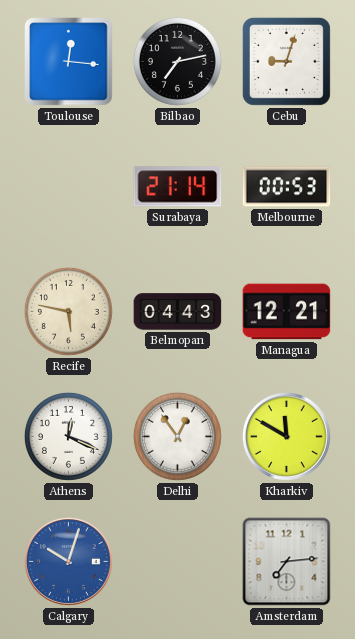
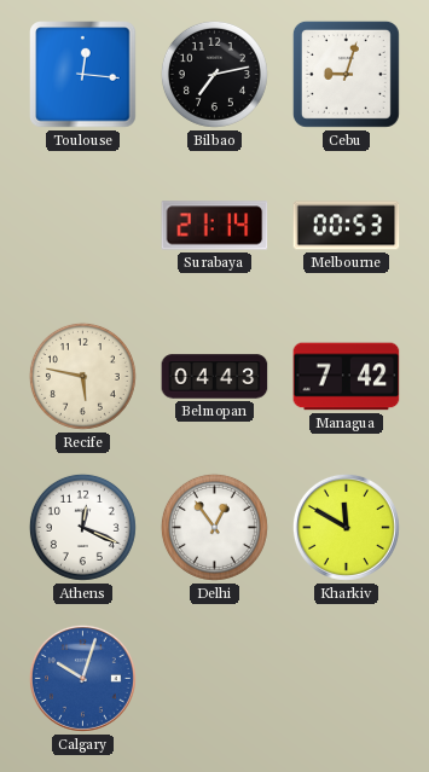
Managua: 12:21 -> 7:42 (347, 377)
Amsterdam: 7:14 -> none (287, 562)
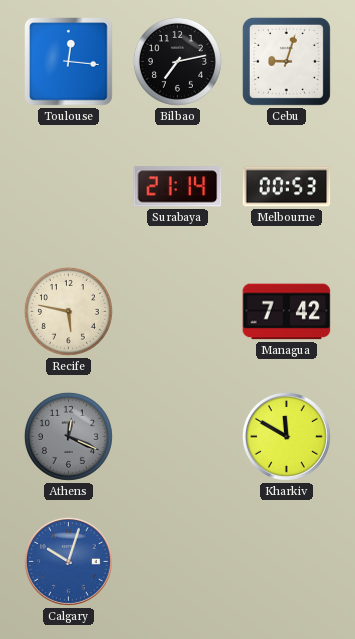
Belmopan: 04:43 -> none (215, 377)
Athens dial: white -> grey (68, 436)
Delhi: 12:54 -> none (214, 527)
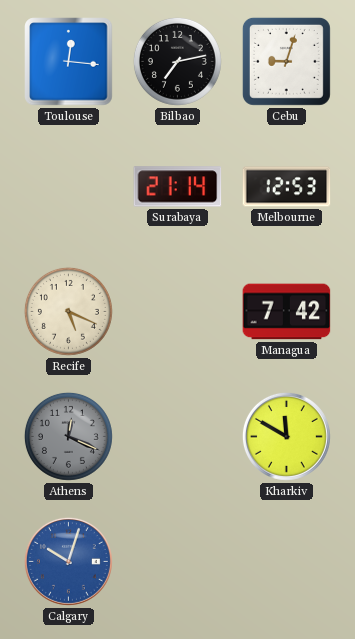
Melbourne: 00:53 -> 12:53 (287, 187)
Recife: 5:47 -> 5:19 (68, 311)
